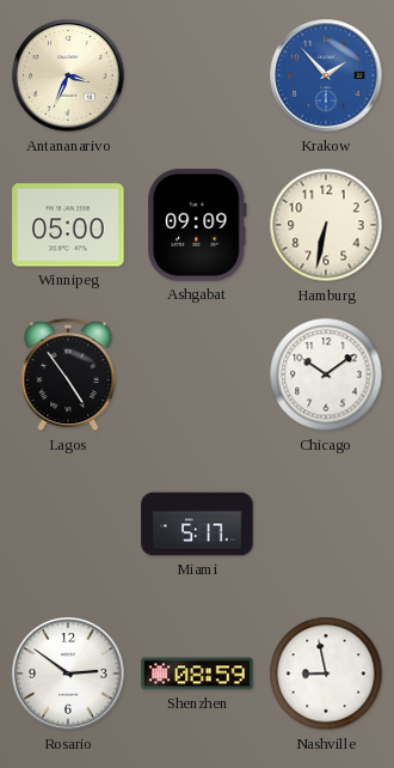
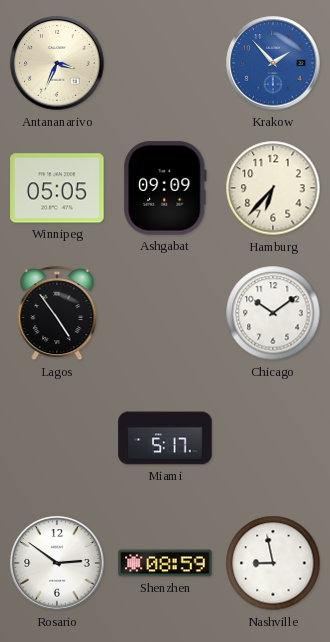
Winnipeg: 05:00 -> 05:05 (57, 188)
Hamburg: 6:32 -> 6:37 (273, 188)
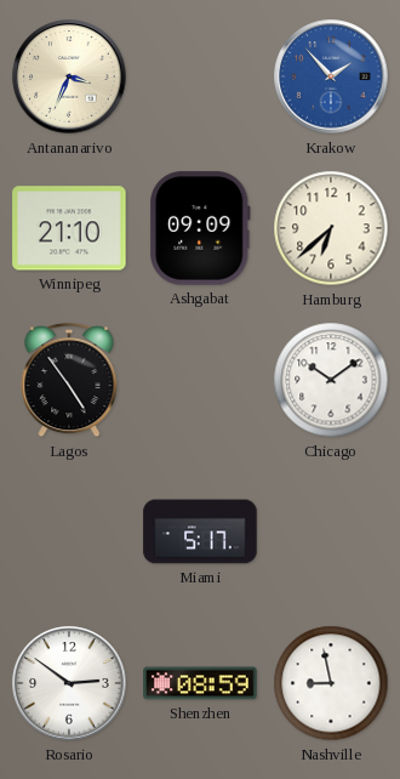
Winnipeg: 05:05 -> 21:10 (69, 228)
Hamburg: 6:37 -> 6:38 (331, 228)
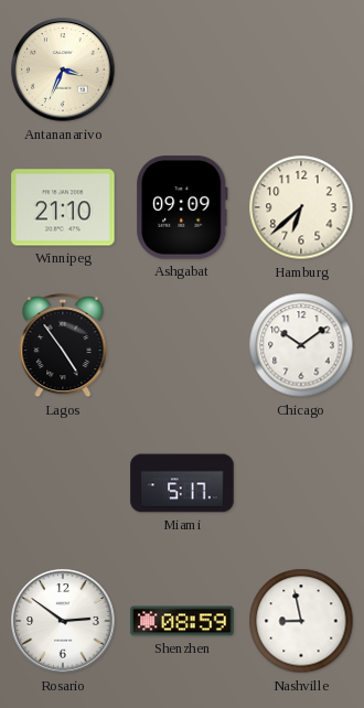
Krakow: 1:53 -> none (331, 76)
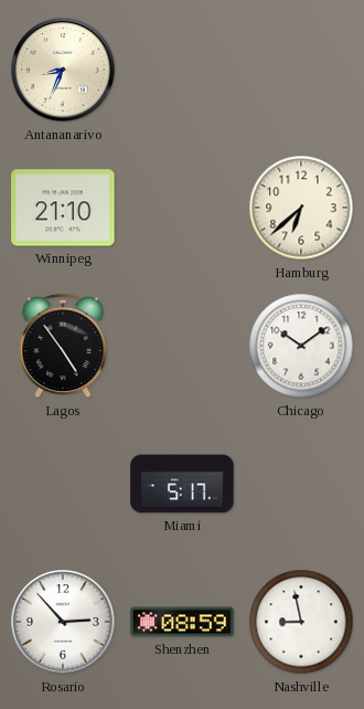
Antananarivo: 3:34 -> 8:34 (63, 70)
Ashgabat: 09:09 -> none (182, 207)
Rosario: 2:51 -> 2:53 (63, 622)
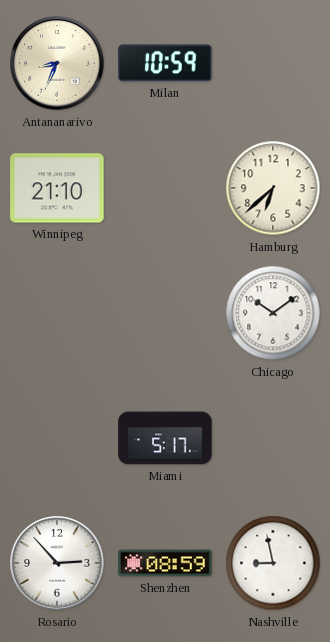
Milan: none -> 10:59 (165, 63)
Lagos: 4:54 -> none (63, 347)
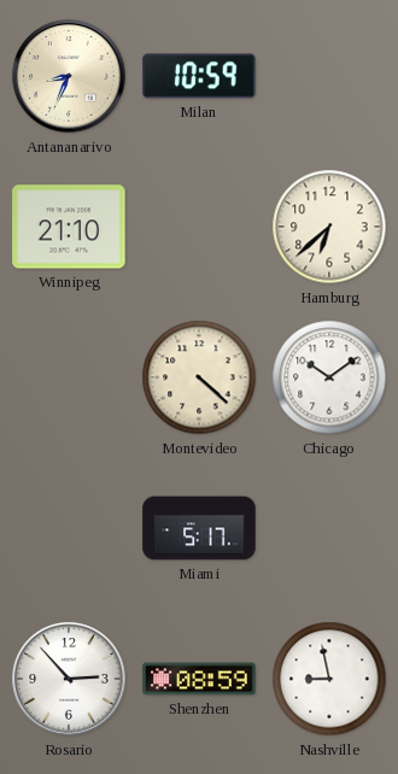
Montevideo: none -> 4:22 (199, 377)
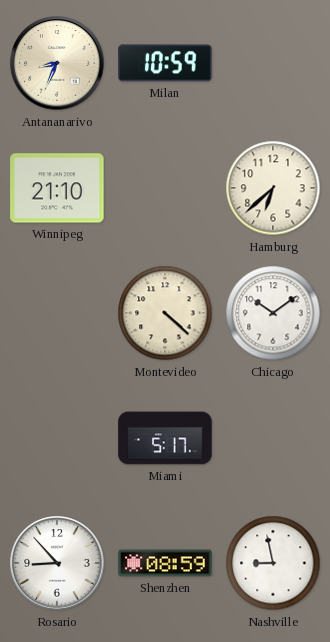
Rosario: 2:53 -> 8:53 (57, 563)
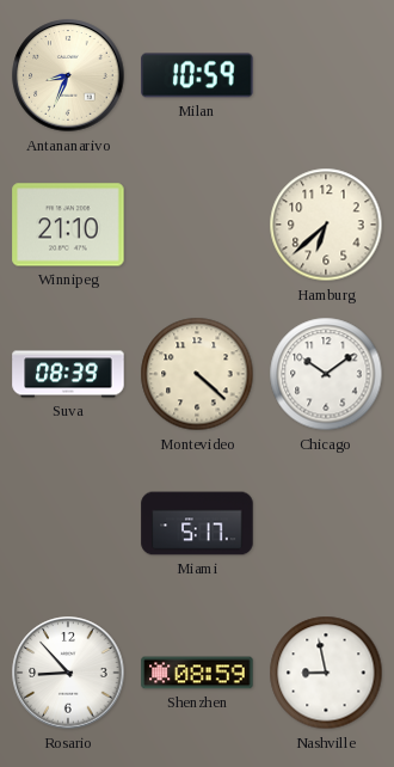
Suva: none -> 08:39 (68, 374)
